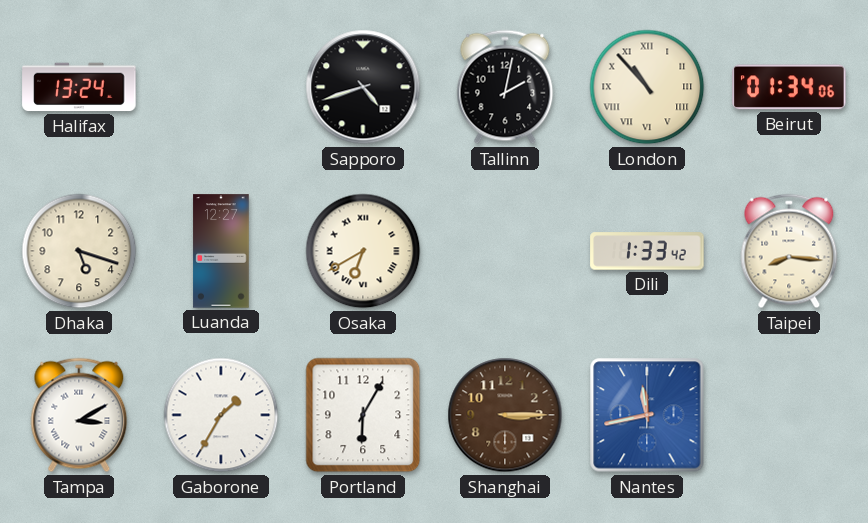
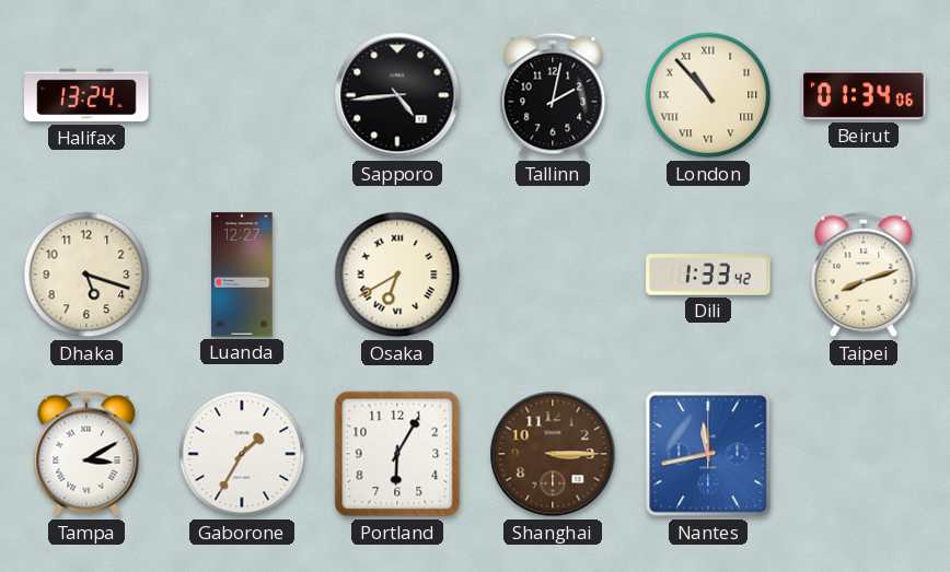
Sapporo: 4:42 -> 4:44 (397, 95)
Taipei: 8:16 -> 8:12 (864, 275)
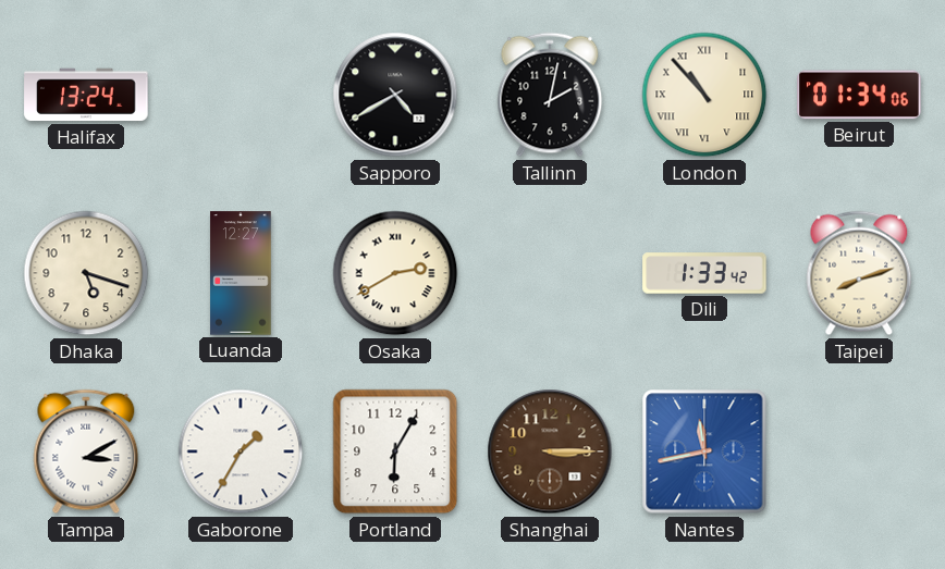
Sapporo: 4:44 -> 4:40 (395, 95)
Osaka: 6:40 -> 2:40 (395, 273)
